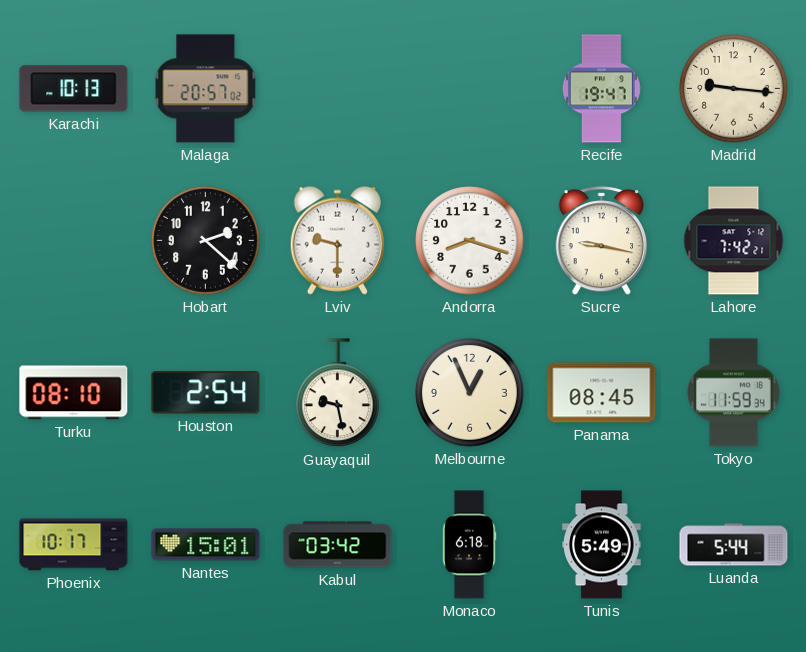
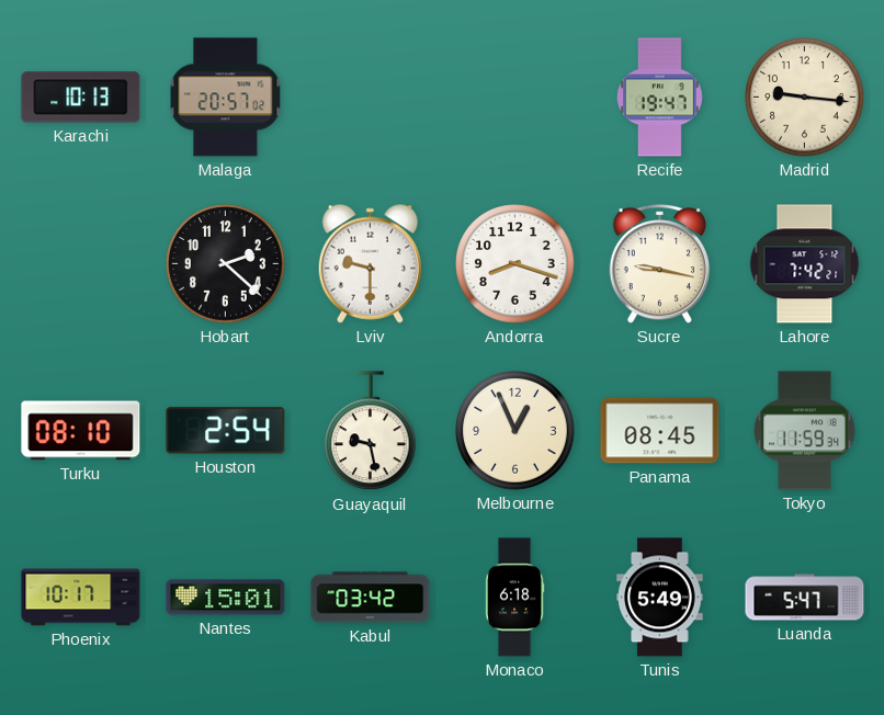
Luanda: 5:44 -> 5:47 (805, 598)
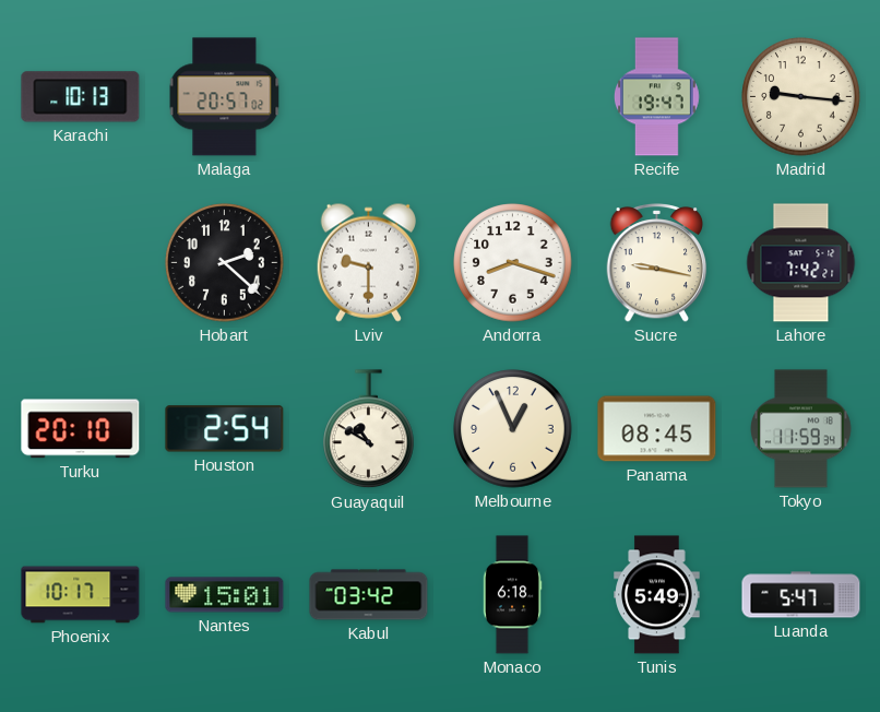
Turku: 08:10 -> 20:10 (81, 429)
Guayaquil: 9:28 -> 10:50 (369, 429)
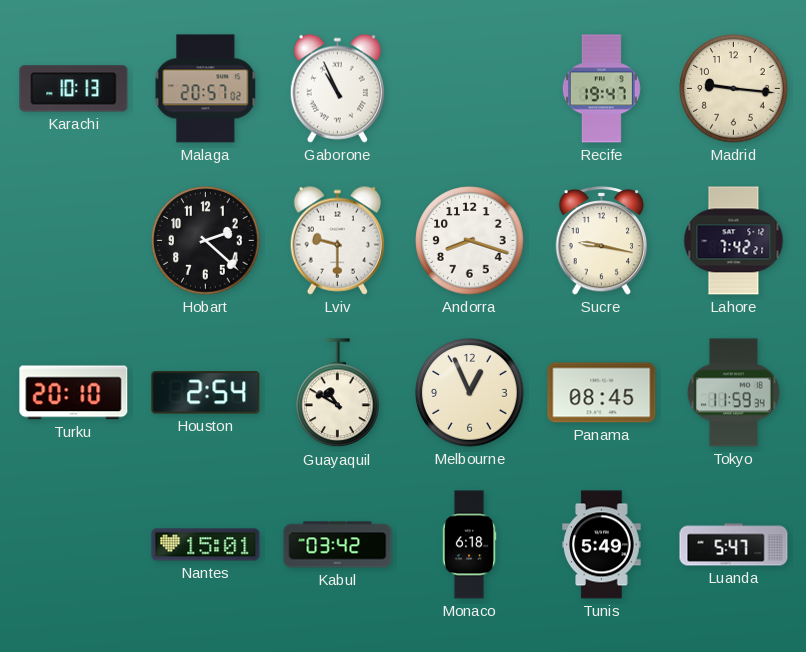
Gaborone: none -> 10:56 (337, 88)
Phoenix: 10:17 -> none (81, 595)
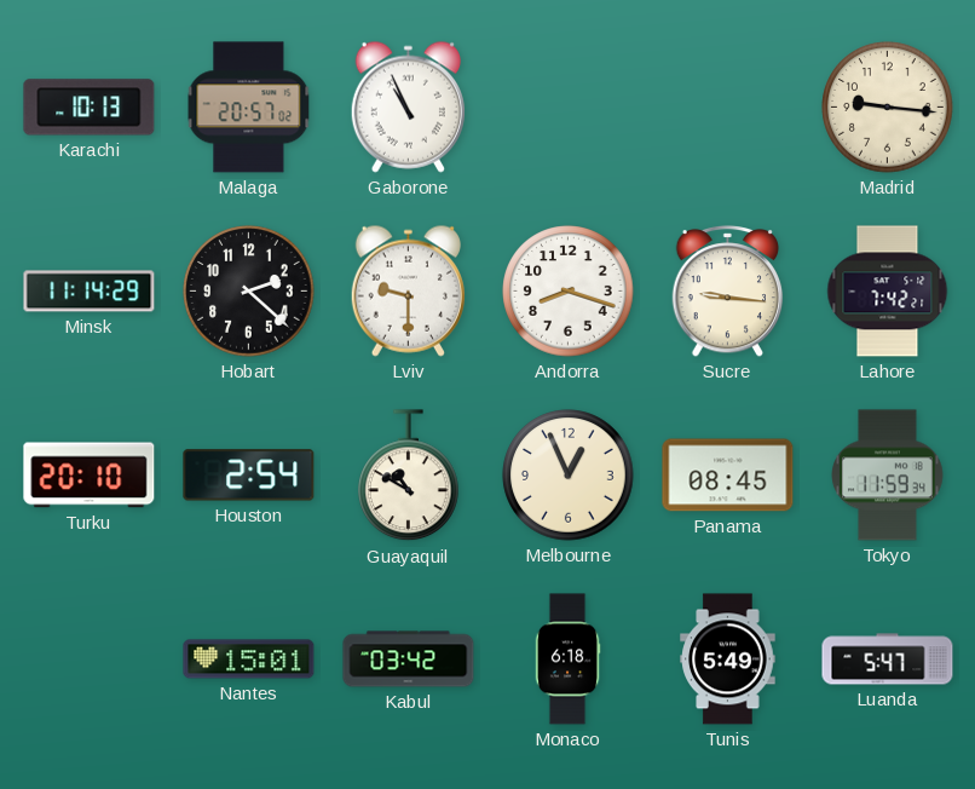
Recife: 19:47 -> none (601, 89)
Minsk: none -> 11:14 (90, 292)
Sucre: 9:17 -> 9:16 (728, 292)
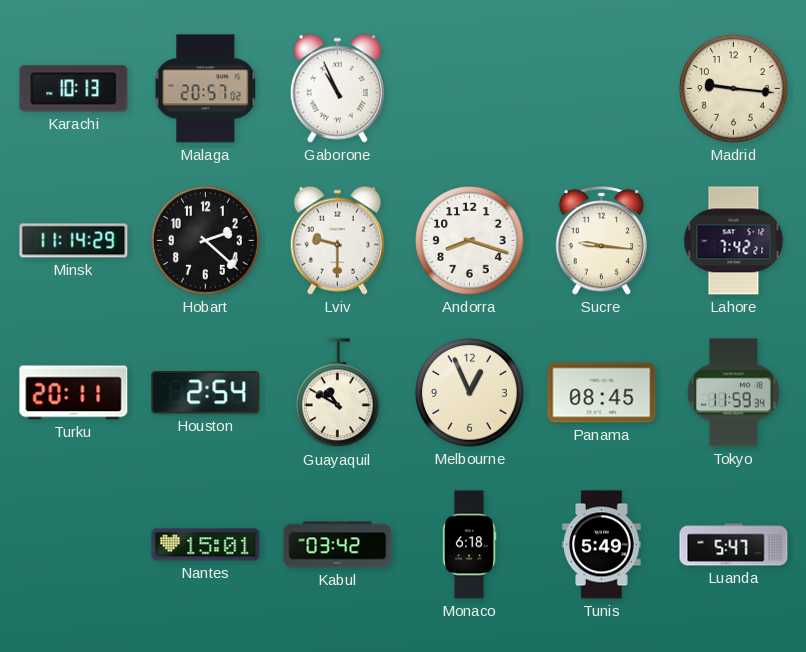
Turku: 20:10 -> 20:11 (74, 393)
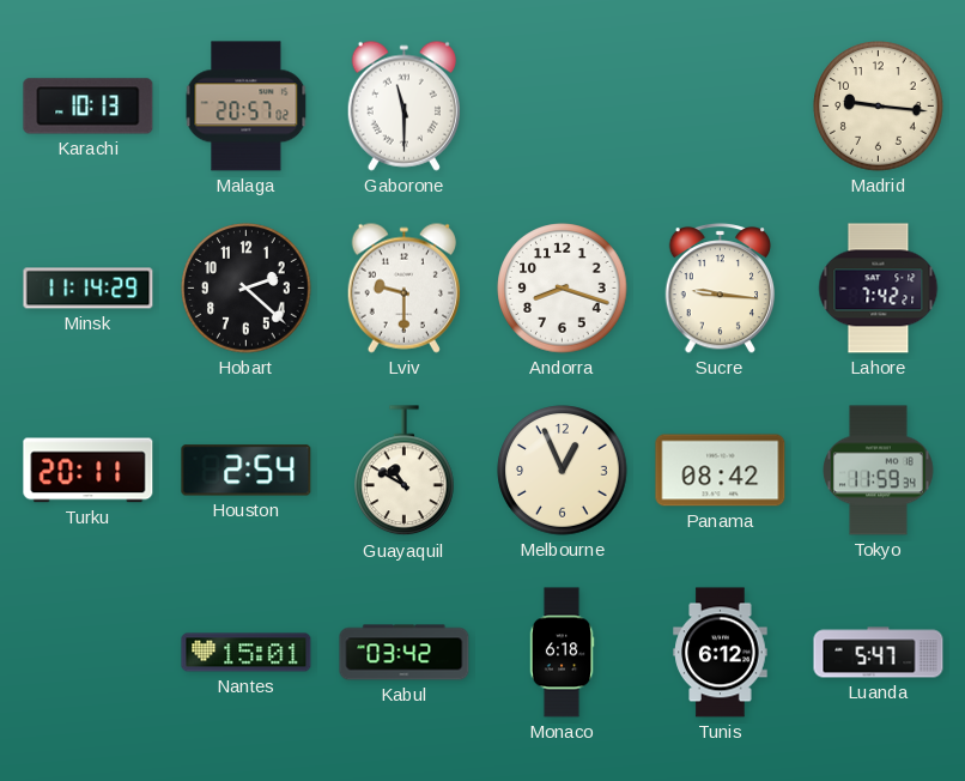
Gaborone: 10:56 -> 11:30 (403, 105)
Panama: 08:45 -> 08:42 (721, 471)
Tunis: 5:49 -> 6:12 (721, 653)
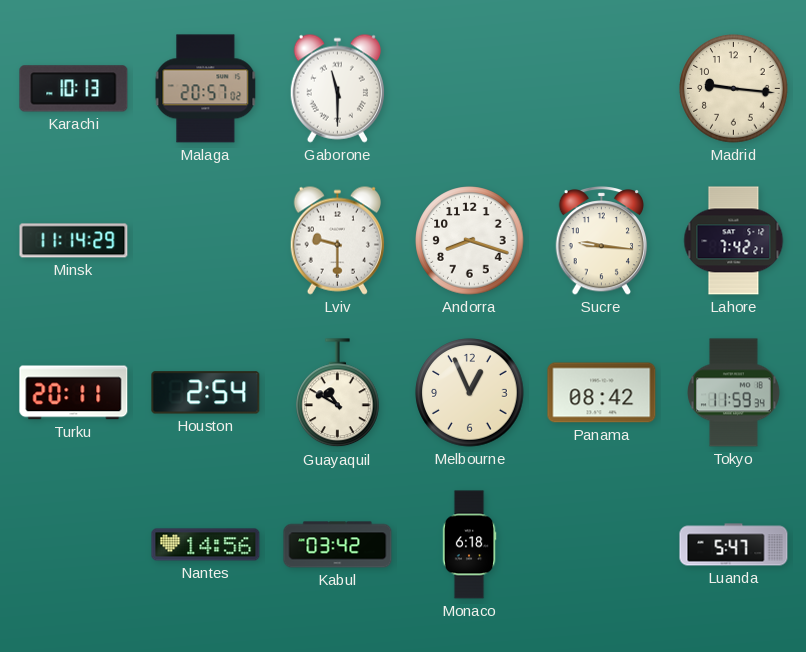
Hobart: 2:22 -> none (247, 289)
Nantes: 15:01 -> 14:56 (206, 545)
Tunis: 6:12 -> none (721, 653)
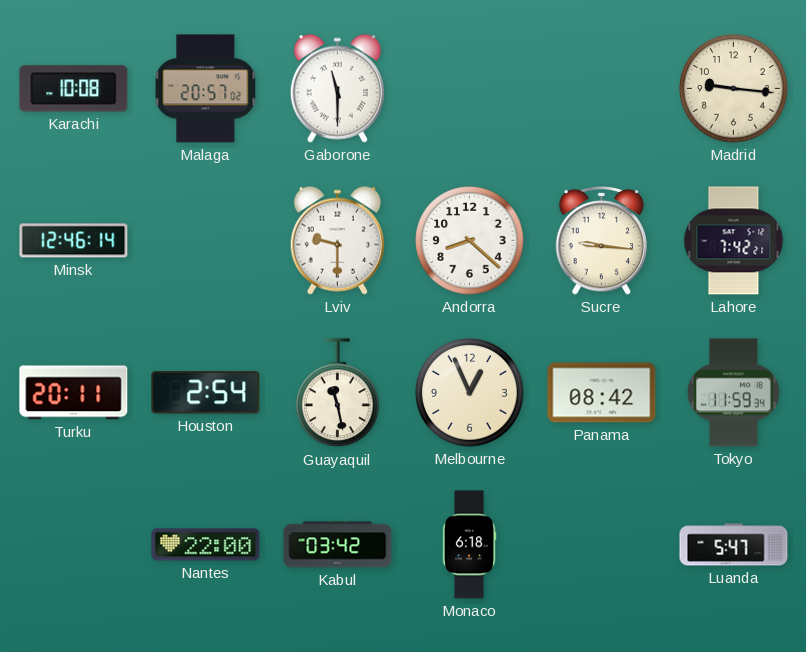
Karachi: 10:13 -> 10:08 (74, 89)
Minsk: 11:14 -> 12:46 (74, 241)
Andorra: 8:18 -> 8:22 (470, 241)
Guayaquil: 10:50 -> 11:28 (338, 393)
Nantes: 14:56 -> 22:00 (206, 545)
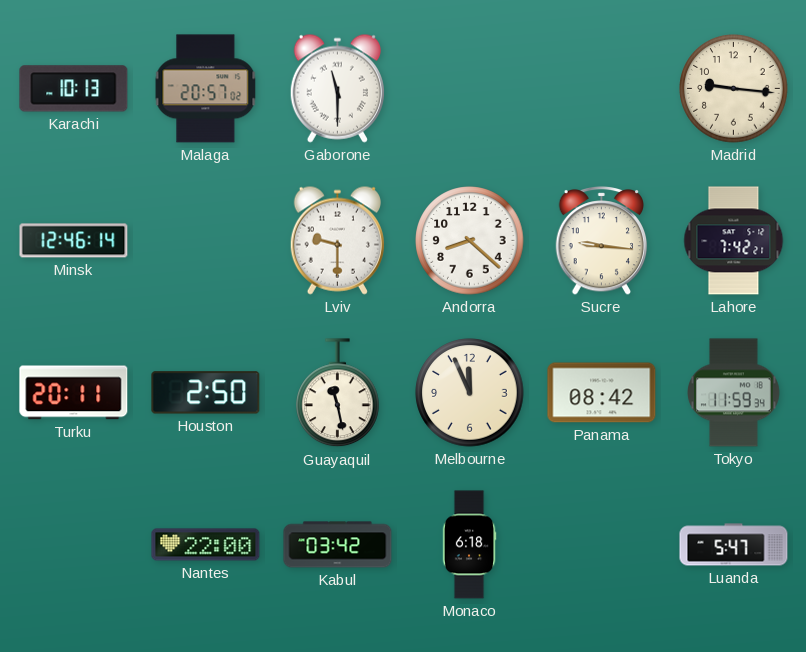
Karachi: 10:08 -> 10:13 (74, 89)
Houston: 2:54 -> 2:50 (206, 393)
Melbourne: 12:56 -> 11:56 (470, 393)
